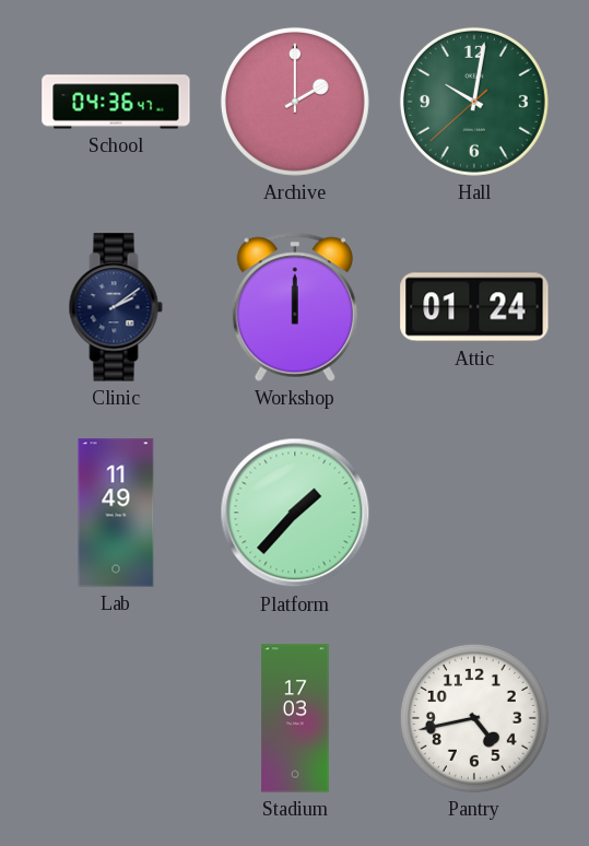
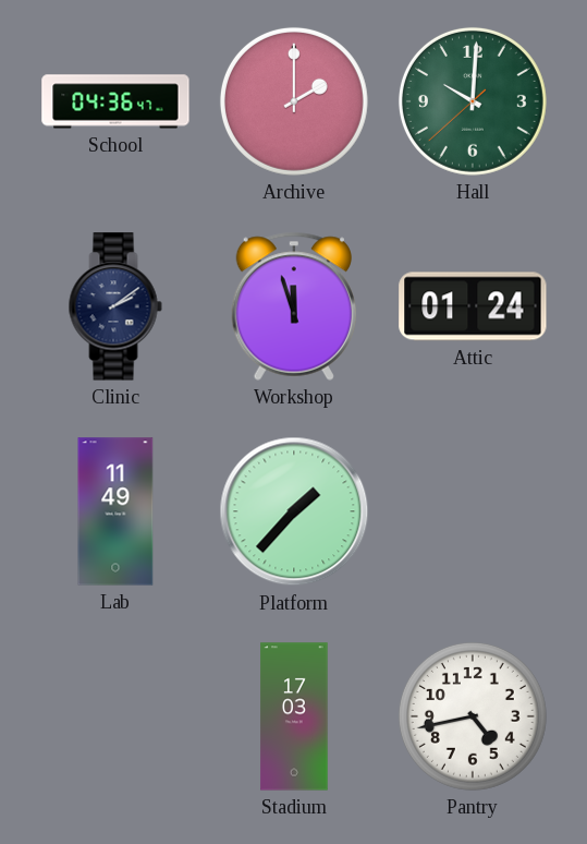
Hall: 10:01 -> 10:00 (473, 101)
Workshop: 12:00 -> 11:57 (294, 306)
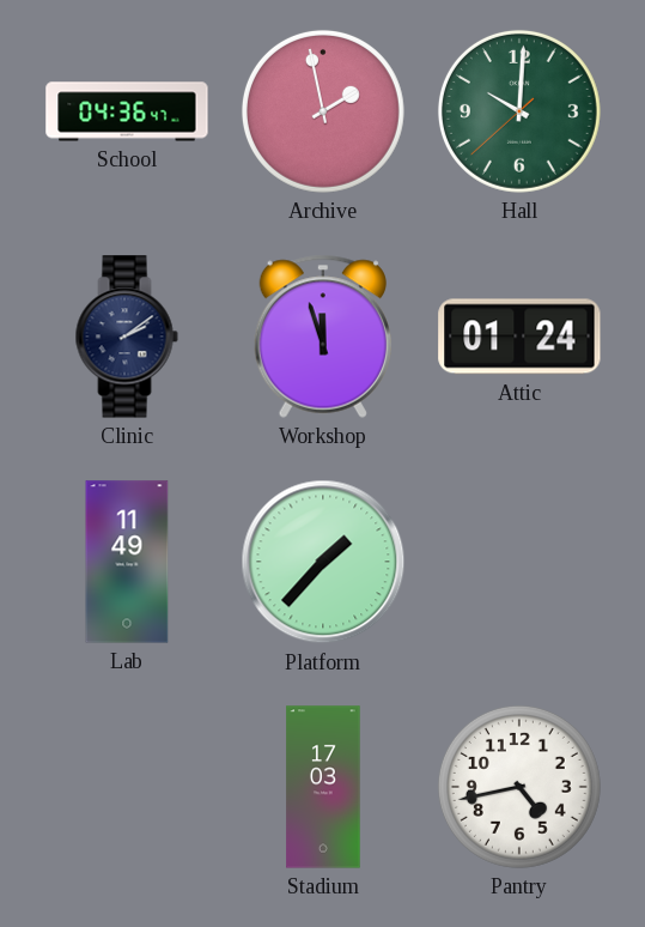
Archive: 2:00 -> 1:58 (323, 111)
